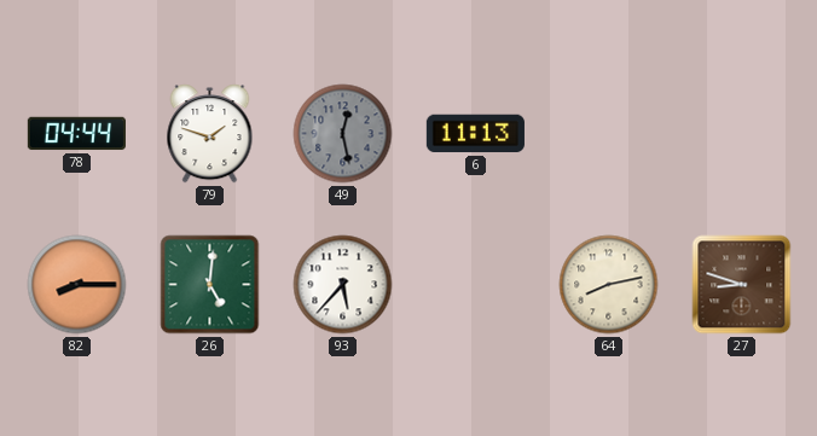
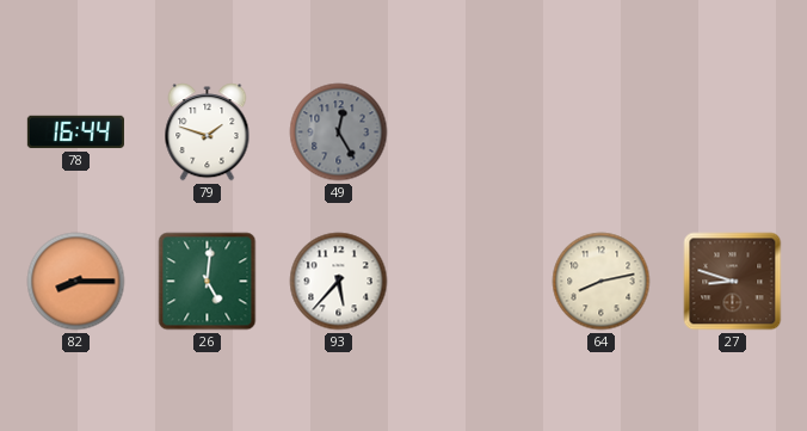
78: 04:44 -> 16:44 (75, 133)
49: 12:28 -> 12:25 (339, 133)
6: 11:13 -> none (475, 134)
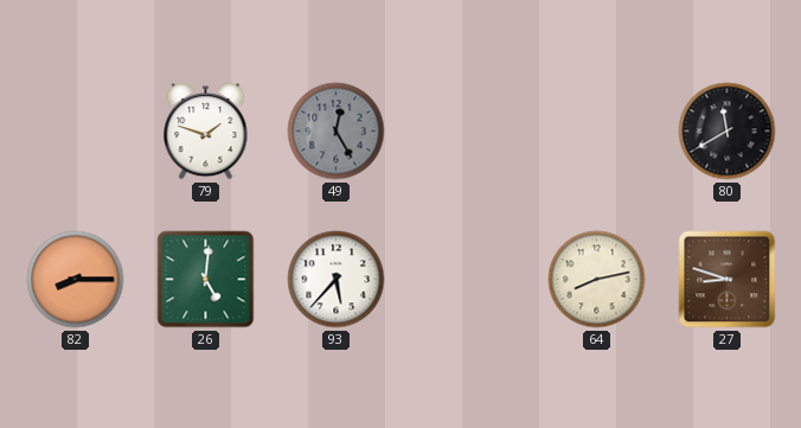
78: 16:44 -> none (75, 133)
80: none -> 11:40 (728, 132)
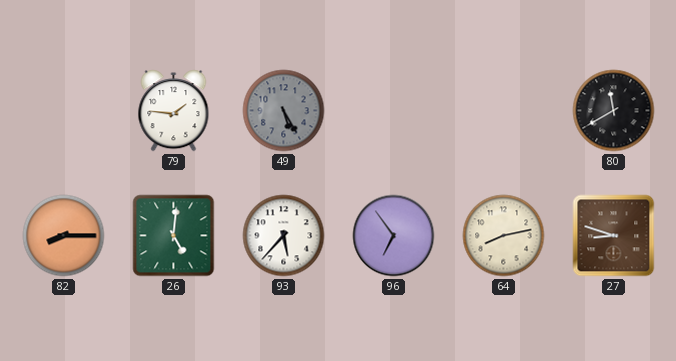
79: 1:48 -> 1:46 (174, 111)
49: 12:25 -> 5:25 (284, 111)
96: none -> 6:54 (394, 236)
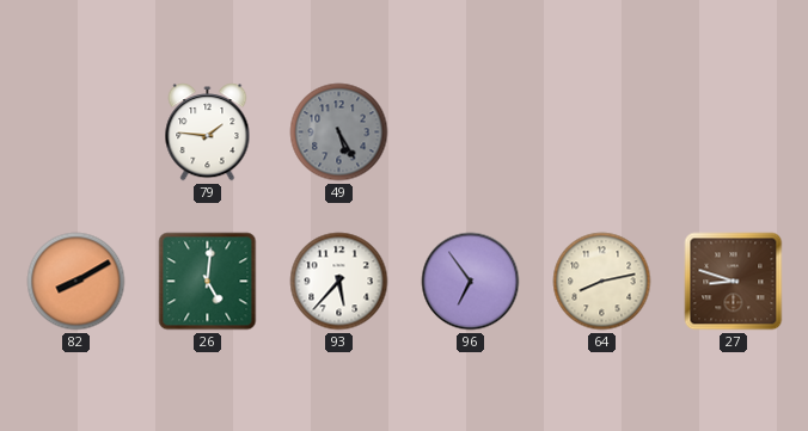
80: 11:40 -> none (614, 111)
82: 8:15 -> 8:10 (76, 282)
